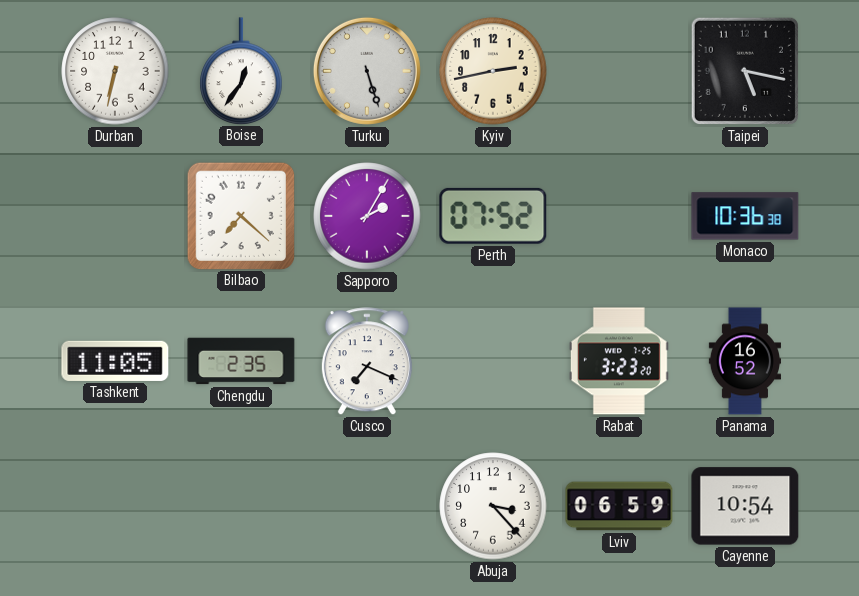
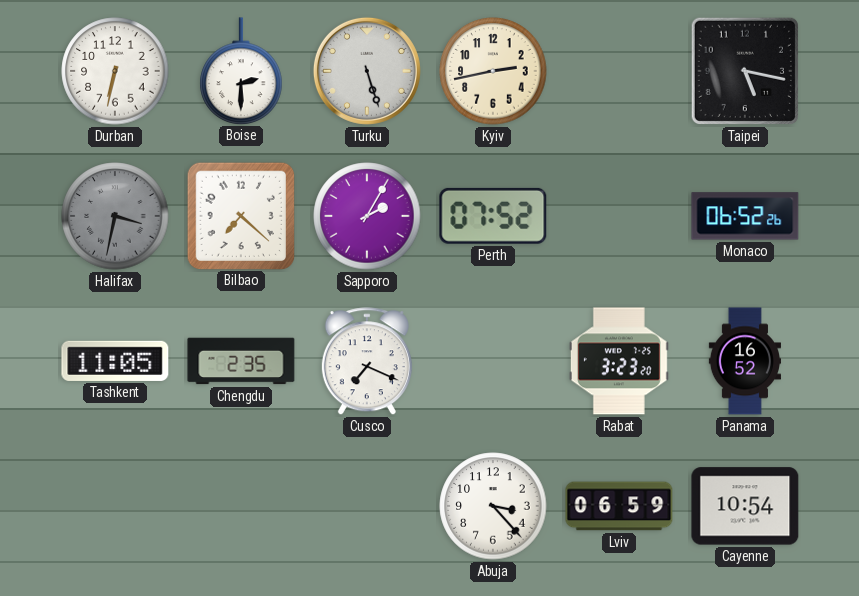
Boise: 12:36 -> 2:30 (241, 71)
Halifax: none -> 3:32 (115, 216)
Monaco: 10:36 -> 06:52 (745, 216)
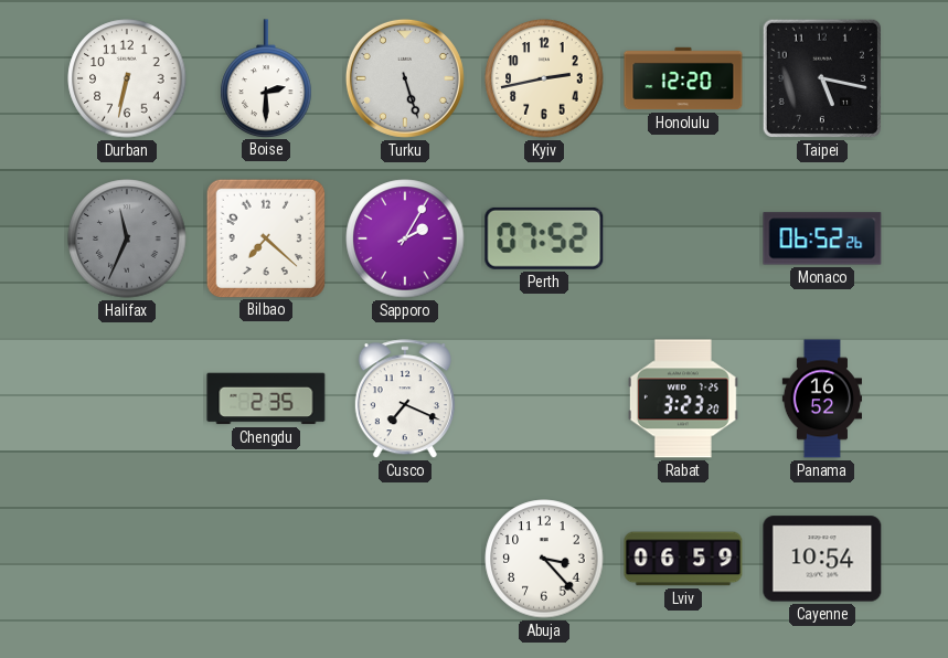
Honolulu: none -> 12:20 (683, 78)
Halifax: 3:32 -> 11:34 (127, 238)
Tashkent: 11:05 -> none (115, 361)
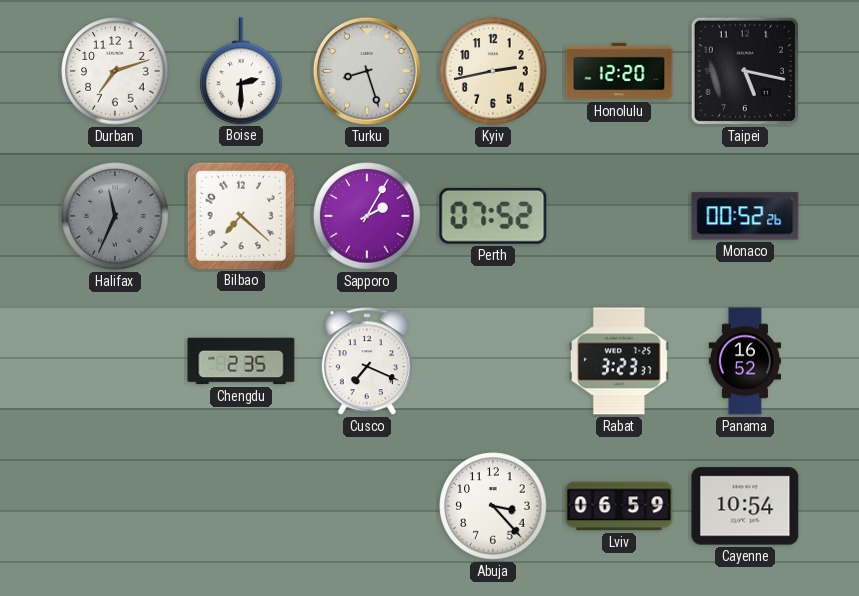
Durban: 6:32 -> 7:12 (115, 71)
Turku: 5:27 -> 8:27 (367, 71)
Monaco: 06:52 -> 00:52 (745, 216)
Rabat: 3:23:20 -> 3:23:37 (619, 361)
